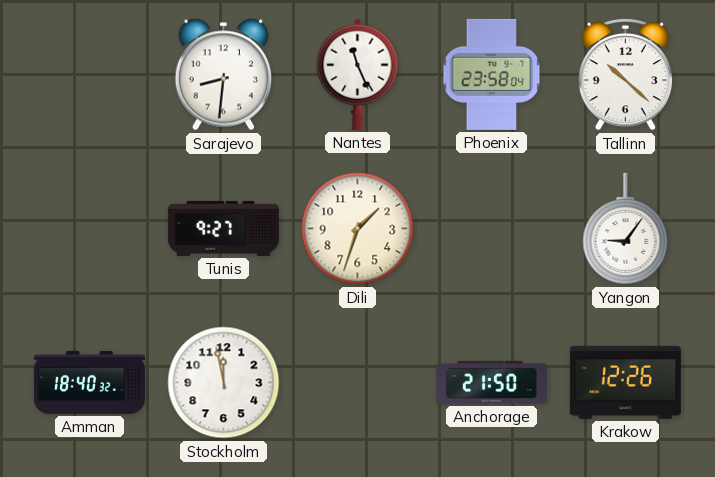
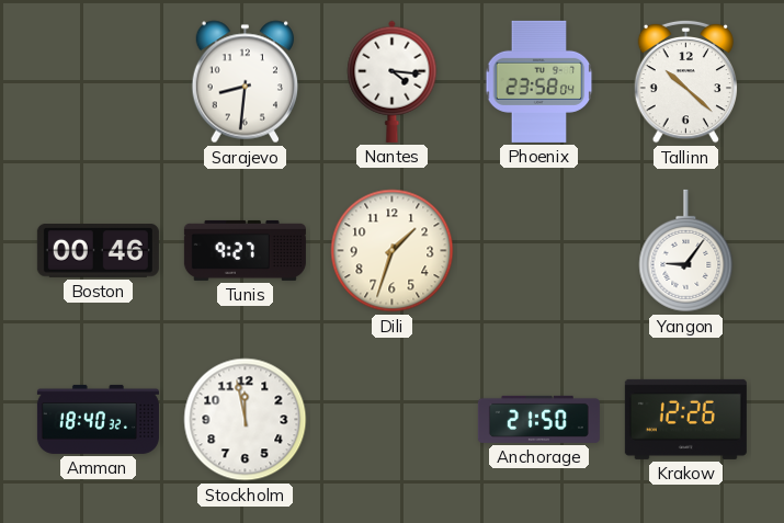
Nantes: 11:26 -> 4:16 (393, 81)
Boston: none -> 00:46 (98, 251)
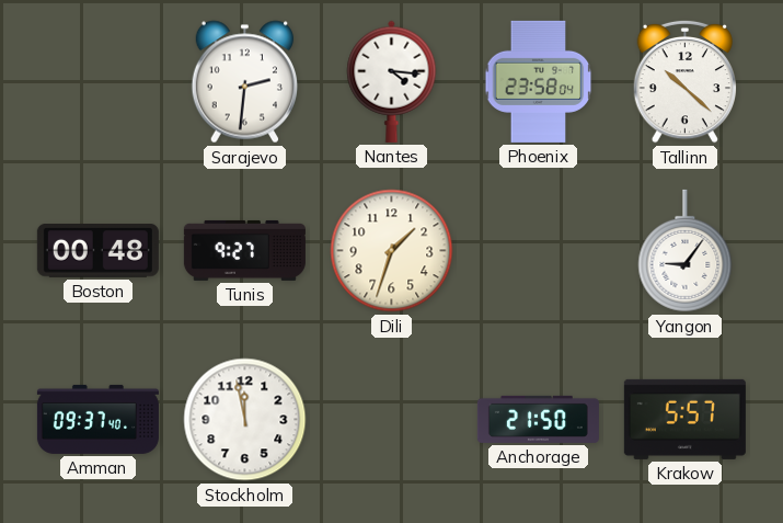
Sarajevo: 8:31 -> 2:31 (244, 82)
Boston: 00:46 -> 00:48 (97, 251)
Amman: 18:40 -> 09:37 (97, 419)
Krakow: 12:26 -> 5:57 (684, 419)
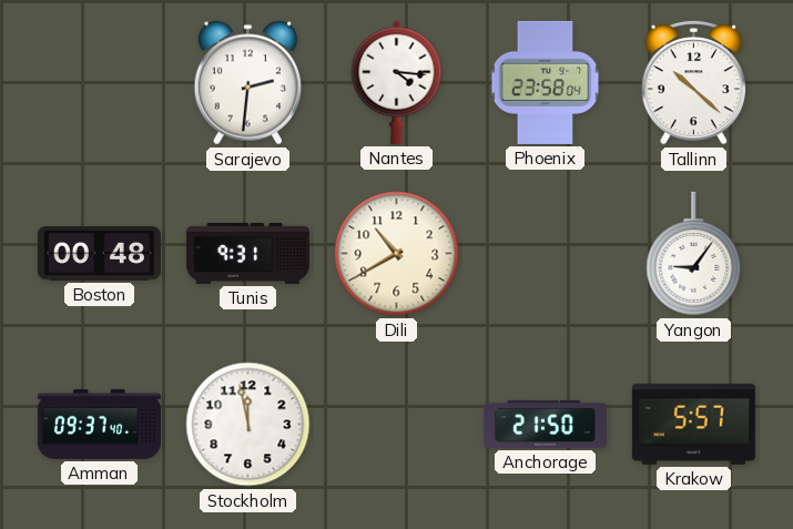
Tunis: 9:27 -> 9:31 (247, 253)
Dili: 1:33 -> 10:40 (397, 254)
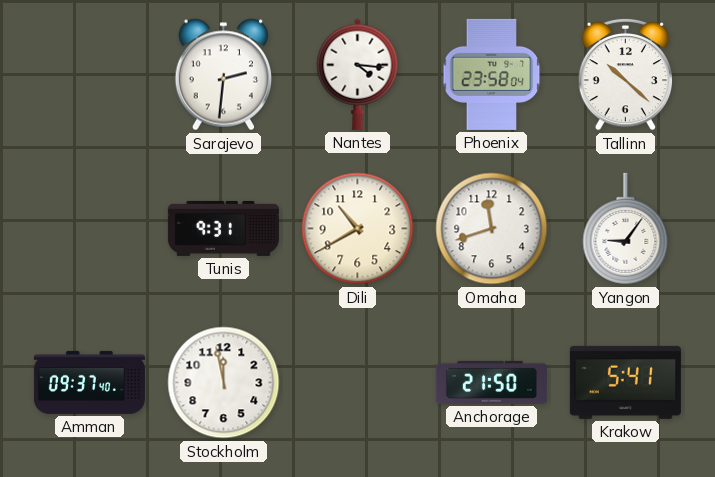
Boston: 00:48 -> none (99, 254)
Omaha: none -> 11:42 (492, 229)
Krakow: 5:57 -> 5:41 (625, 382)
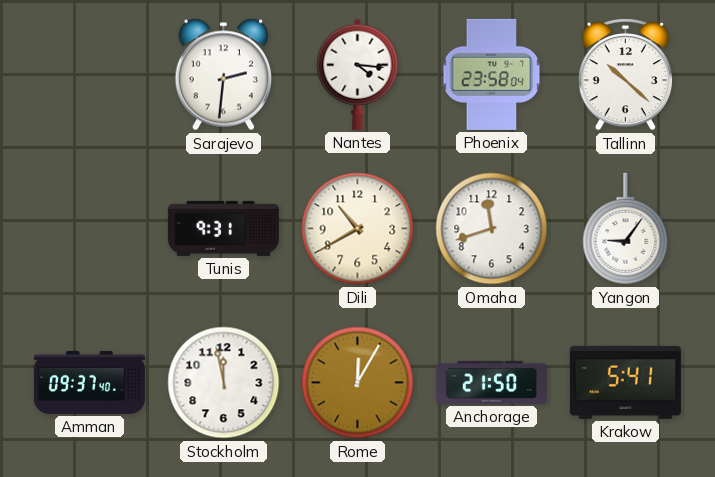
Rome: none -> 12:05 (358, 383)
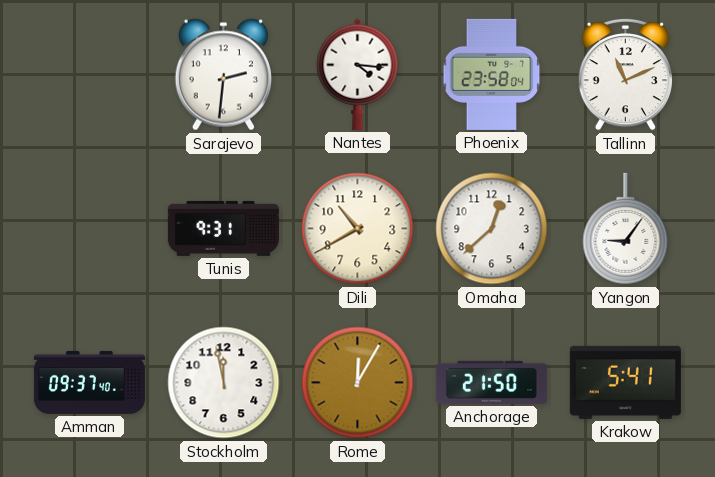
Tallinn: 10:22 -> 11:11 (625, 74)
Omaha: 11:42 -> 12:38 (492, 229)
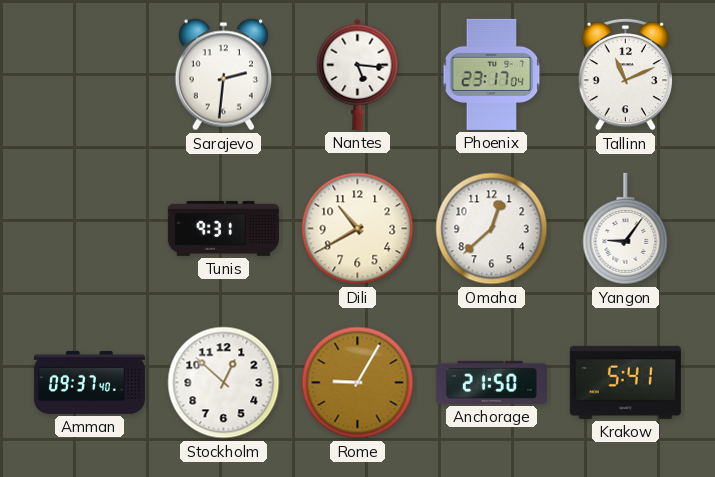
Nantes: 4:16 -> 5:16 (358, 74)
Phoenix: 23:58 -> 23:17 (492, 74)
Stockholm: 11:58 -> 12:52 (224, 383)
Rome: 12:05 -> 9:05 (358, 383)
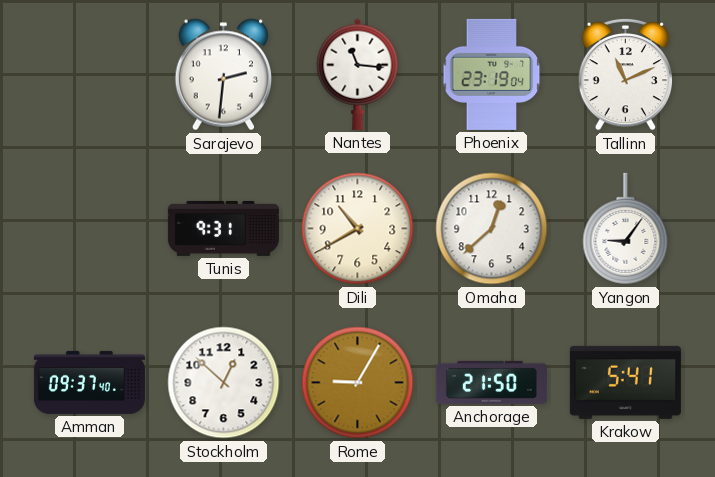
Nantes: 5:16 -> 11:16 (358, 74)
Phoenix: 23:17 -> 23:19 (492, 74)
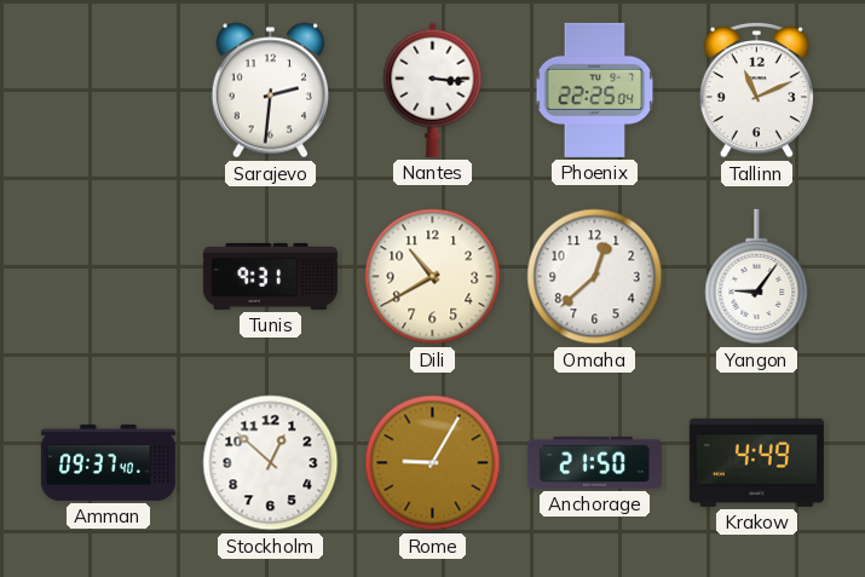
Nantes: 11:16 -> 3:16 (433, 90)
Phoenix: 23:19 -> 22:25 (595, 90)
Krakow: 5:41 -> 4:49 (756, 462)
